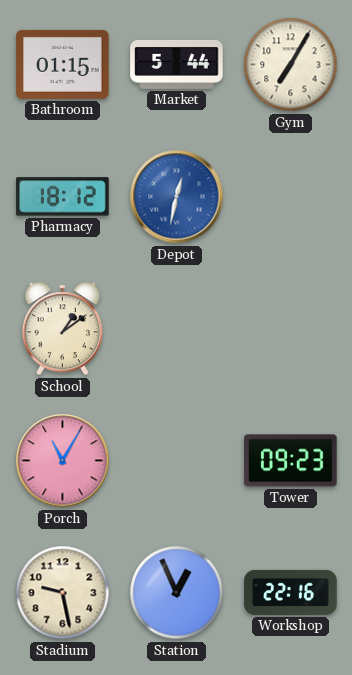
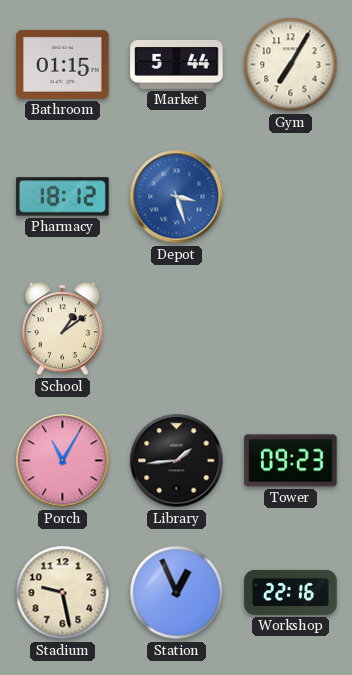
Depot: 12:32 -> 3:27 (177, 197)
Library: none -> 1:44 (177, 461)
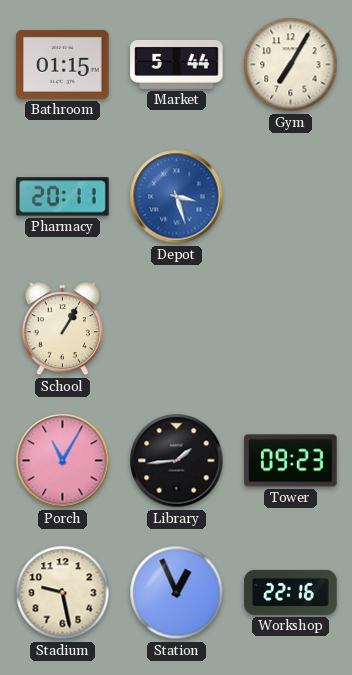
Pharmacy: 18:12 -> 20:11 (63, 197)
School: 1:09 -> 1:05 (62, 329)
